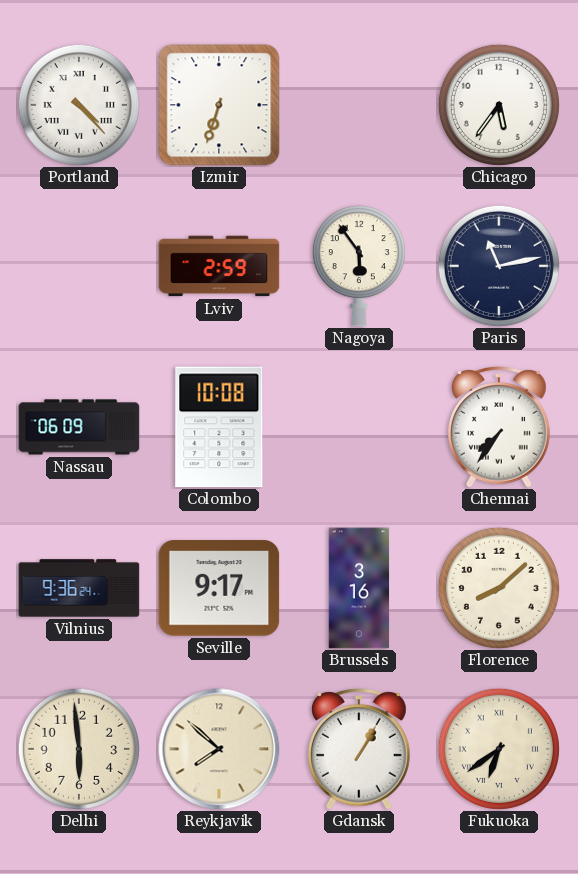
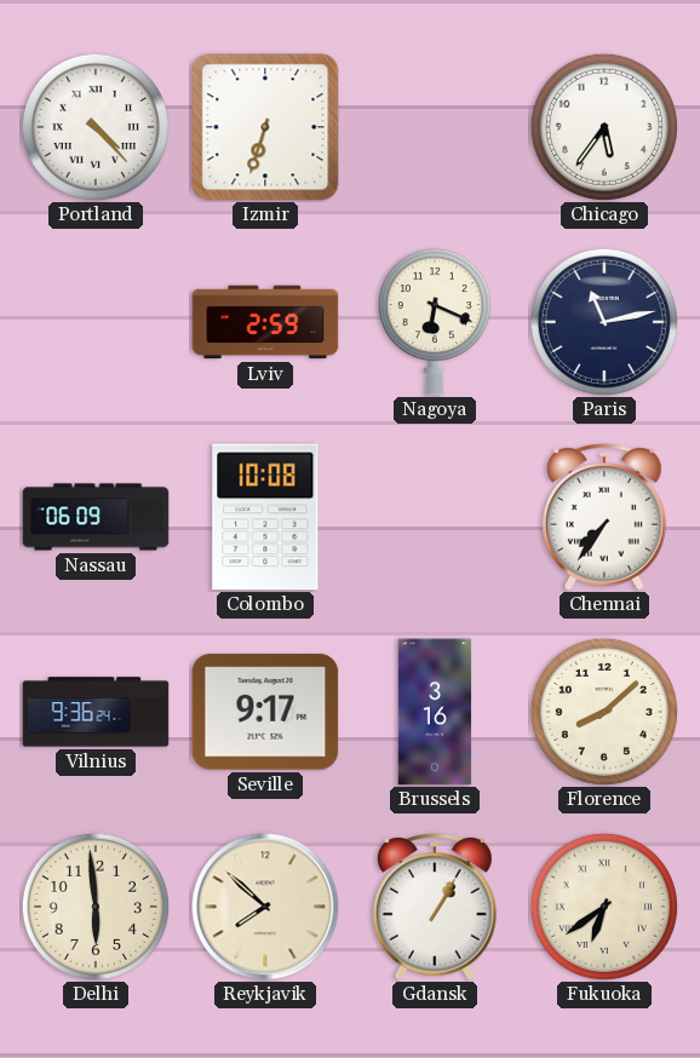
Nagoya: 5:54 -> 6:19 (435, 322)
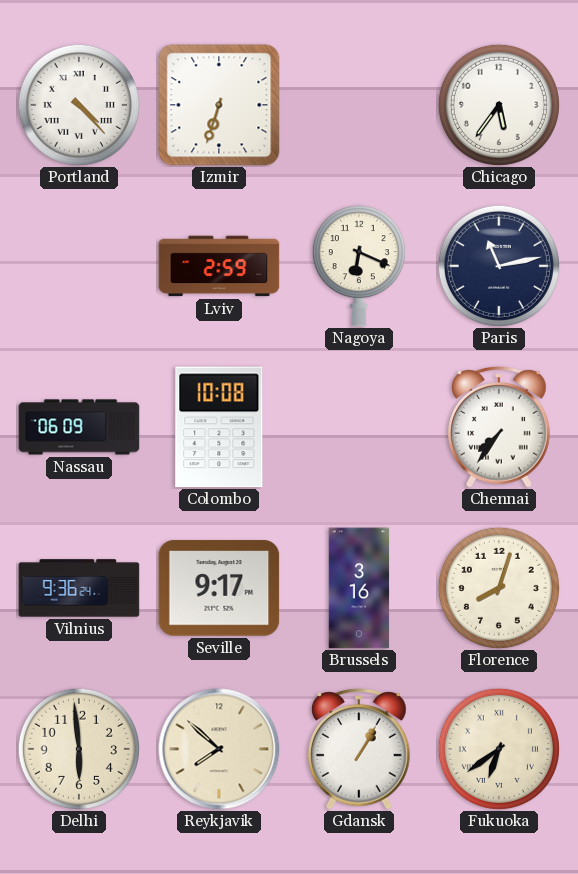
Florence: 8:08 -> 8:03 (499, 588)
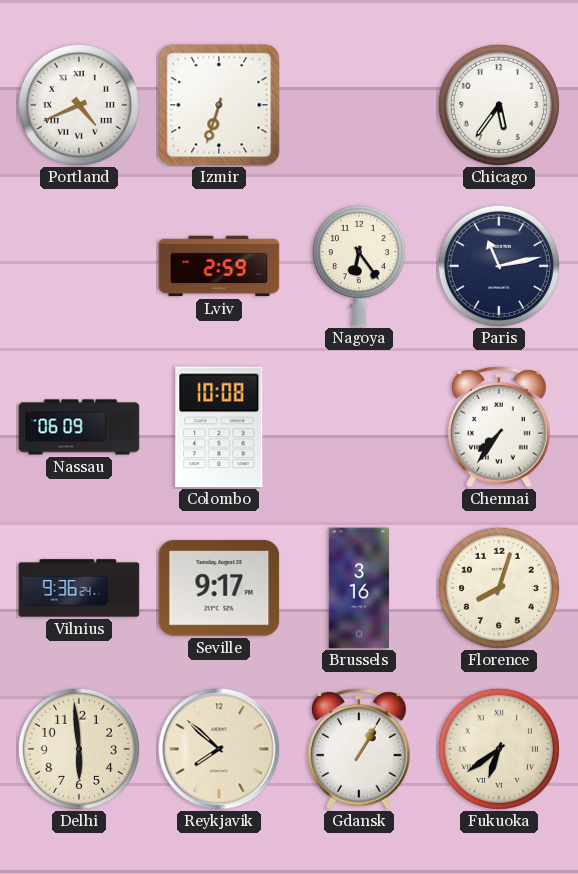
Portland: 4:23 -> 4:41 (79, 105)
Nagoya: 6:19 -> 6:24 (359, 266)
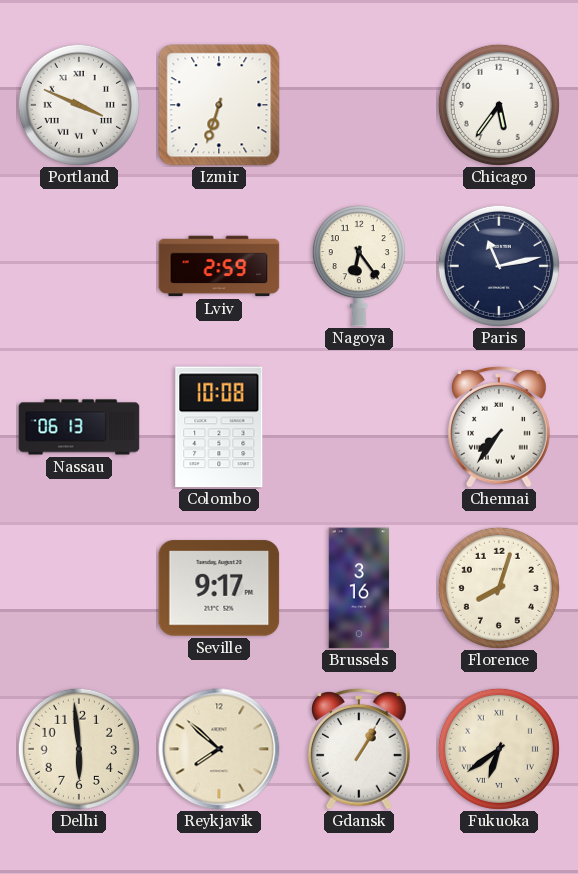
Portland: 4:41 -> 3:49 (79, 105)
Nassau: 06:09 -> 06:13 (79, 427)
Vilnius: 9:36 -> none (79, 588)
